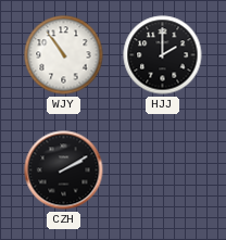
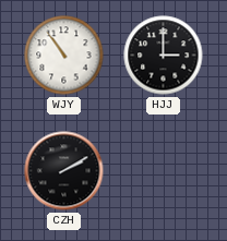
HJJ: 2:00 -> 3:00 (164, 56)
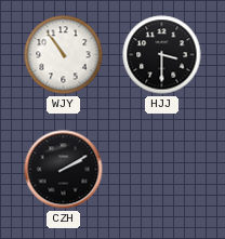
HJJ: 3:00 -> 3:30 (162, 55)
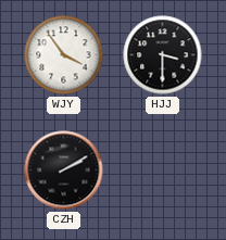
WJY: 10:54 -> 3:54 (64, 55)
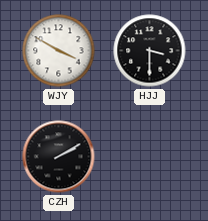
WJY: 3:54 -> 3:50 (59, 51)
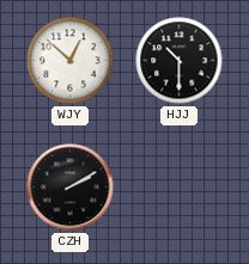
WJY: 3:50 -> 12:52 (71, 61)
HJJ: 3:30 -> 10:30 (180, 61)
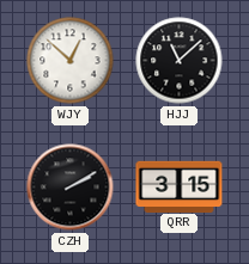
HJJ: 10:30 -> 11:08 (180, 61)
QRR: none -> 3:15 (180, 186)
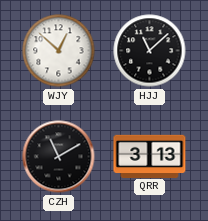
CZH: 2:10 -> 11:10 (59, 157)
QRR: 3:15 -> 3:13 (150, 156)
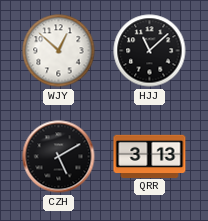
CZH: 11:10 -> 5:10 (59, 157)
